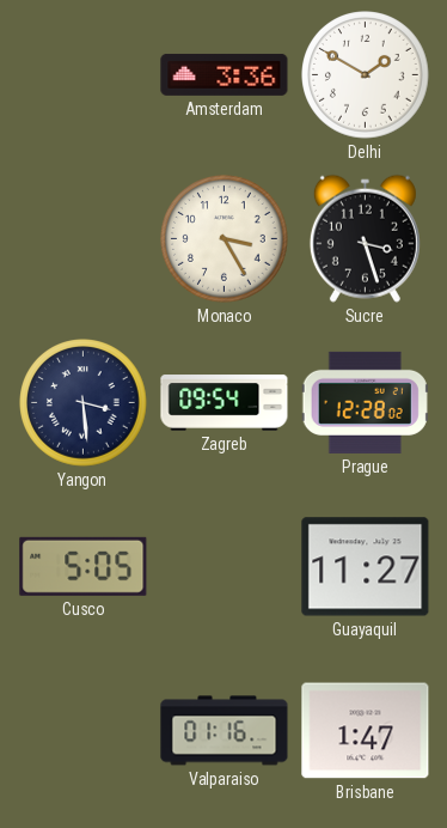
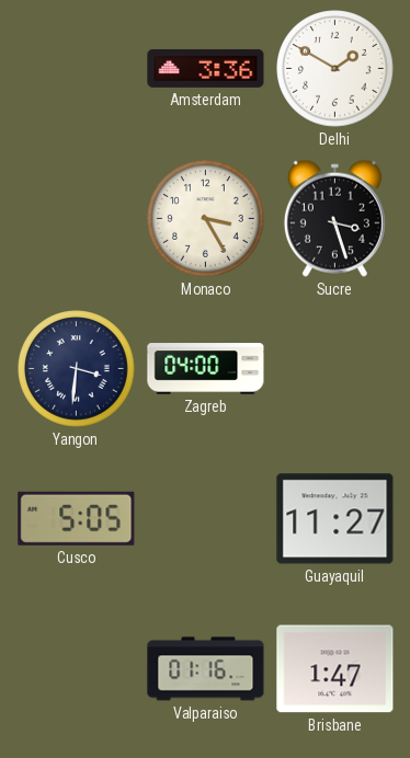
Yangon: 3:29 -> 3:31 (77, 369)
Zagreb: 09:54 -> 04:00 (206, 369)
Prague: 12:28 -> none (365, 402)
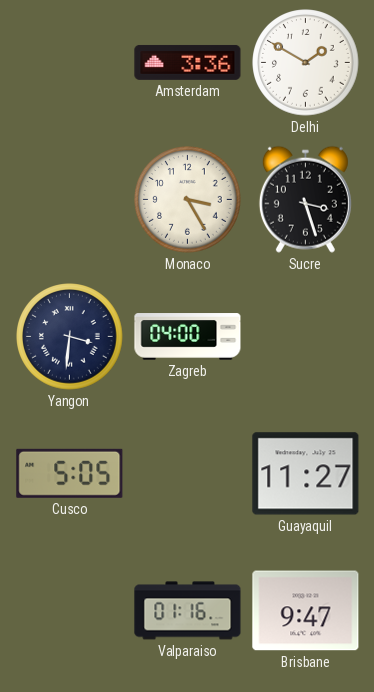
Brisbane: 1:47 -> 9:47 (306, 611)
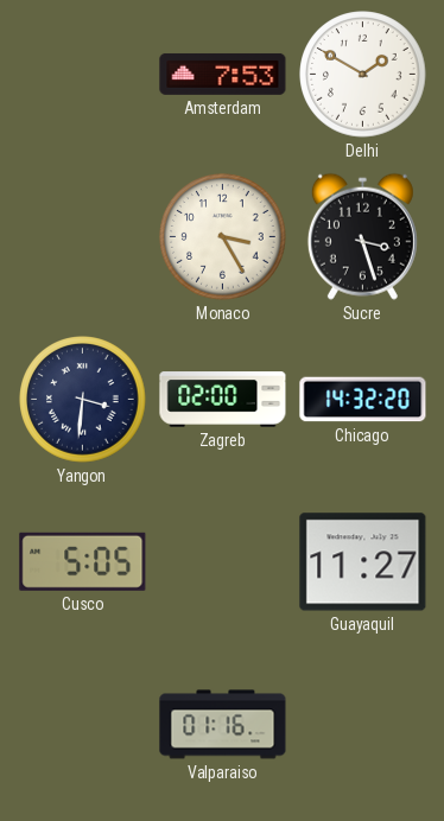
Amsterdam: 3:36 -> 7:53 (223, 74)
Zagreb: 04:00 -> 02:00 (223, 400)
Chicago: none -> 14:32 (363, 400)
Brisbane: 9:47 -> none (306, 611)
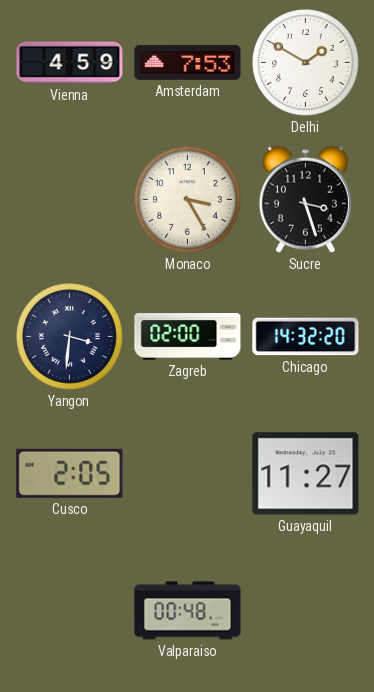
Vienna: none -> 4:59 (70, 63)
Cusco: 5:05 -> 2:05 (70, 473)
Valparaiso: 01:16 -> 00:48 (188, 611)
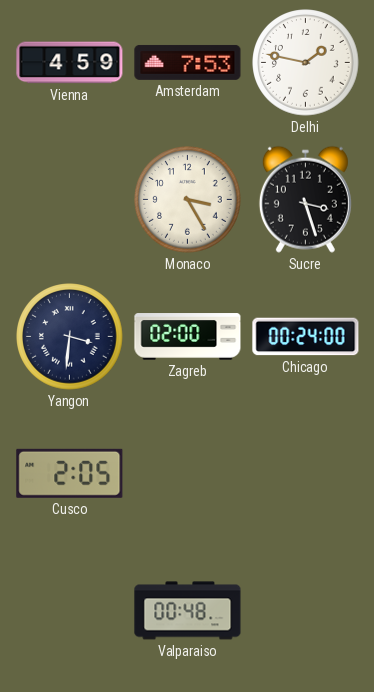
Delhi: 1:50 -> 1:47 (306, 63)
Chicago: 14:32 -> 00:24 (306, 337)
Guayaquil: 11:27 -> none (306, 474)
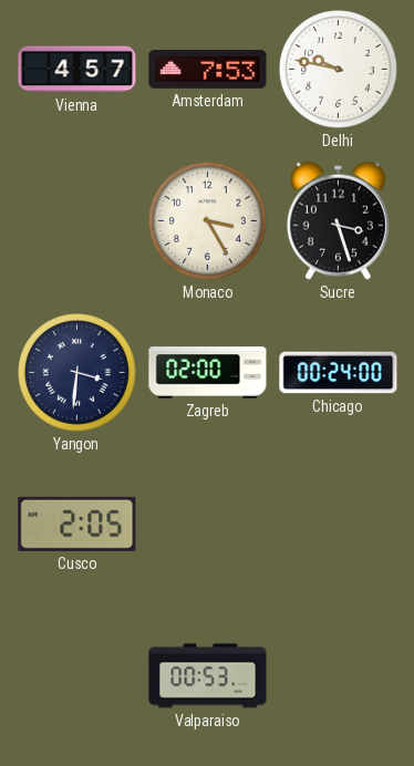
Vienna: 4:59 -> 4:57 (77, 70)
Delhi: 1:47 -> 9:47 (339, 70)
Valparaiso: 00:48 -> 00:53 (208, 676)
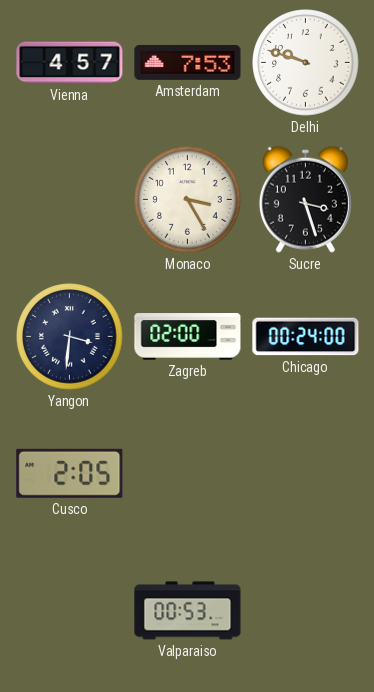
Delhi: 9:47 -> 9:48 (306, 63)
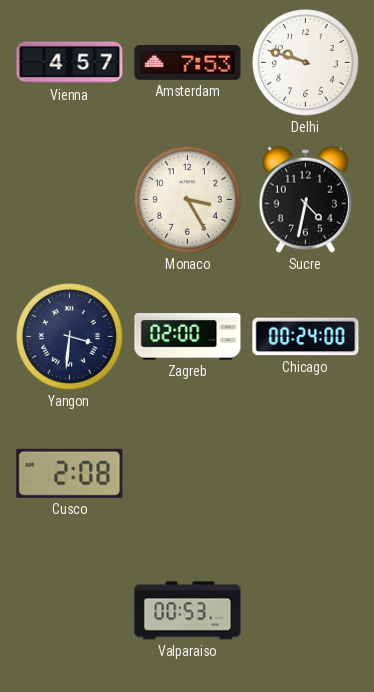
Sucre: 3:27 -> 4:32 (305, 199)
Cusco: 2:05 -> 2:08 (70, 473)
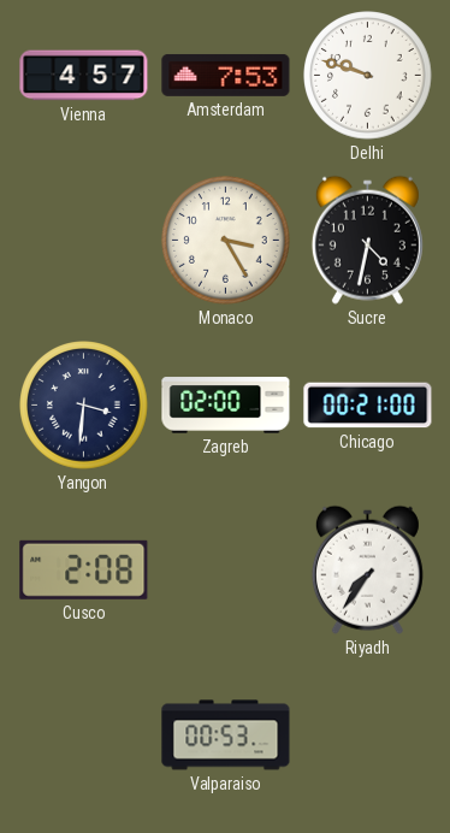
Chicago: 00:24 -> 00:21 (368, 406)
Riyadh: none -> 7:36 (367, 569)
